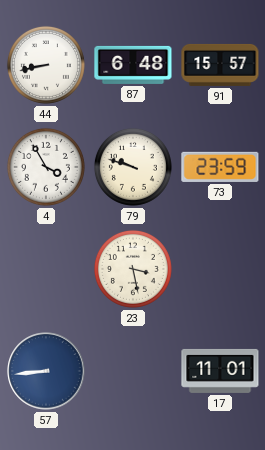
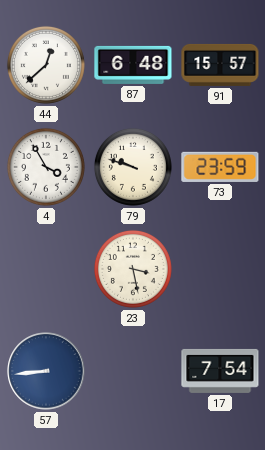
44: 8:43 -> 12:38 (46, 65)
17: 11:01 -> 7:54 (220, 371)
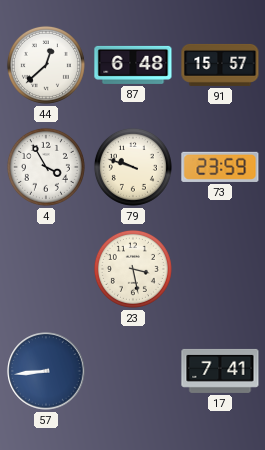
17: 7:54 -> 7:41 (220, 371)
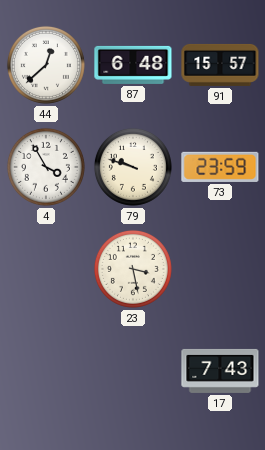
57: 8:44 -> none (46, 371)
17: 7:41 -> 7:43 (220, 371)
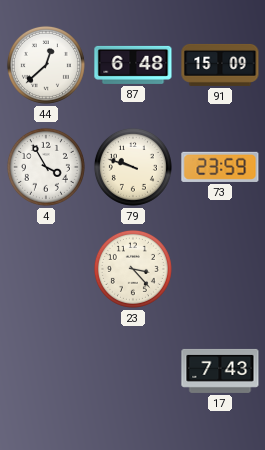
91: 15:57 -> 15:09 (220, 65)
23: 3:28 -> 3:23 (133, 269)
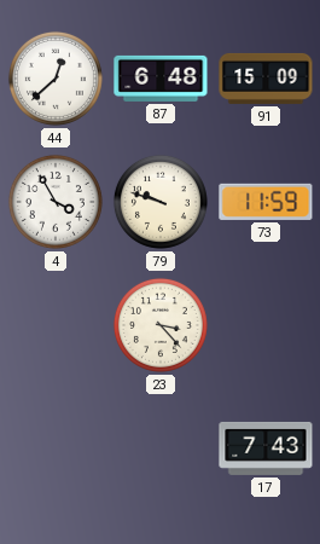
73: 23:59 -> 11:59 (266, 202)
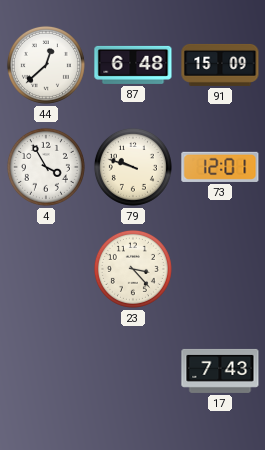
73: 11:59 -> 12:01 (220, 167)
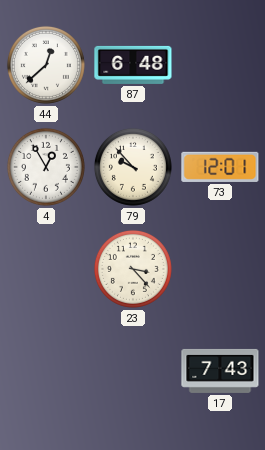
91: 15:09 -> none (220, 65)
4: 3:55 -> 12:55 (46, 167)
79: 9:48 -> 9:53 (133, 167)
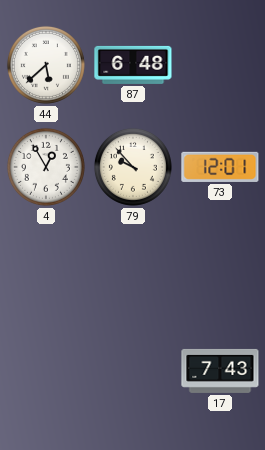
44: 12:38 -> 5:38 (46, 65)
23: 3:23 -> none (133, 269)
